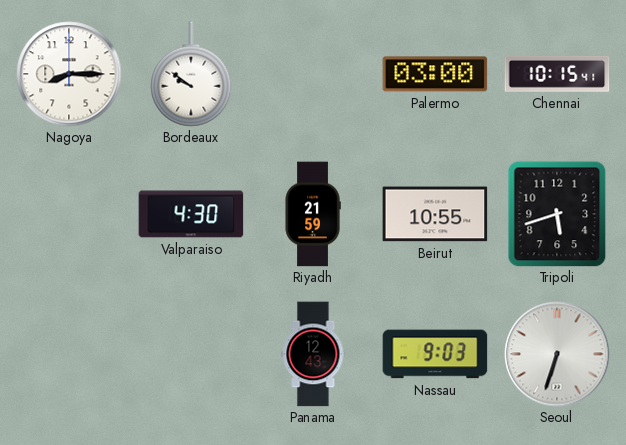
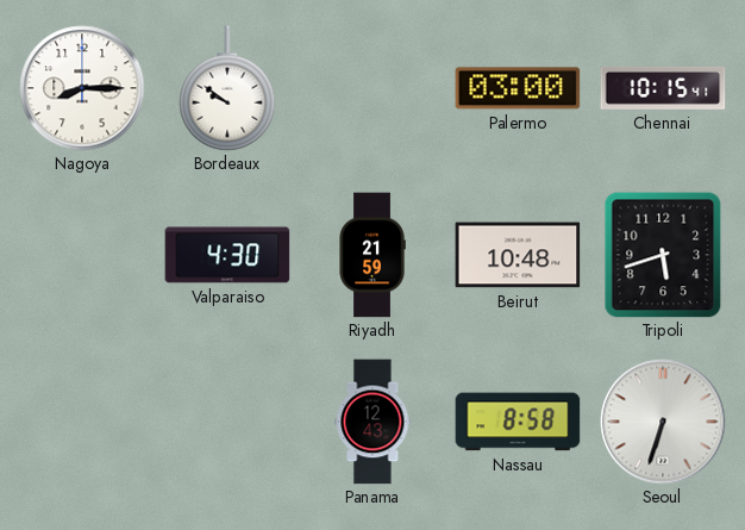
Beirut: 10:55 -> 10:48 (518, 255)
Nassau: 9:03 -> 8:58 (518, 422)
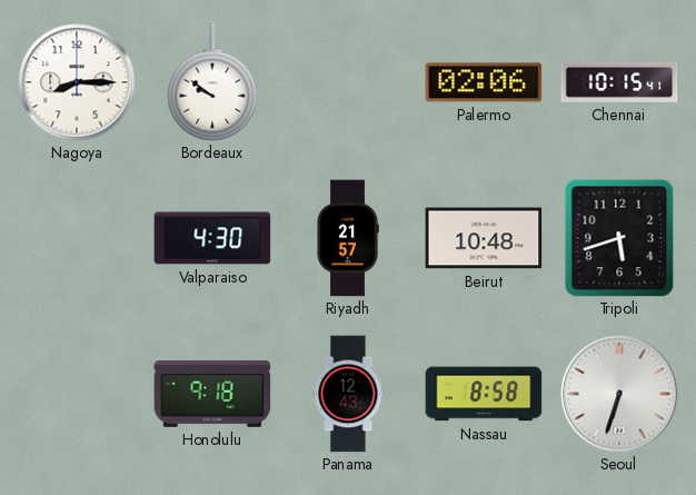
Palermo: 03:00 -> 02:06 (484, 82)
Riyadh: 21:59 -> 21:57 (348, 238)
Honolulu: none -> 9:18 (212, 394)
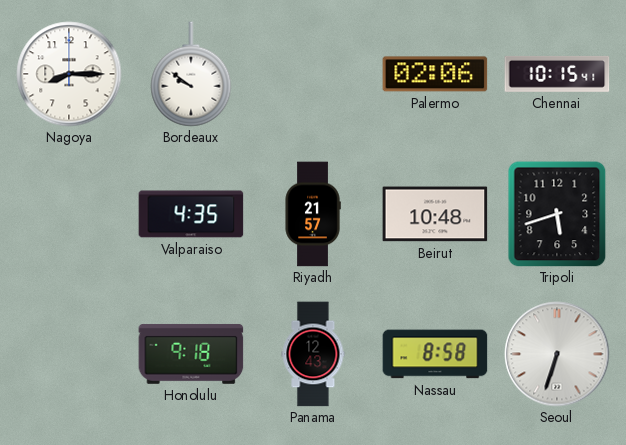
Valparaiso: 4:30 -> 4:35 (191, 214)
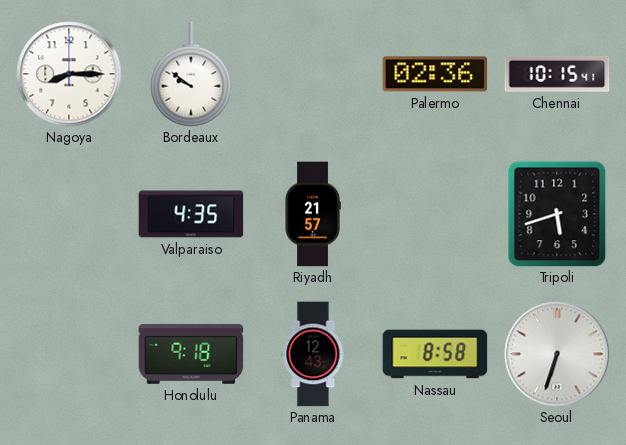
Palermo: 02:06 -> 02:36 (435, 74)
Beirut: 10:48 -> none (435, 214)
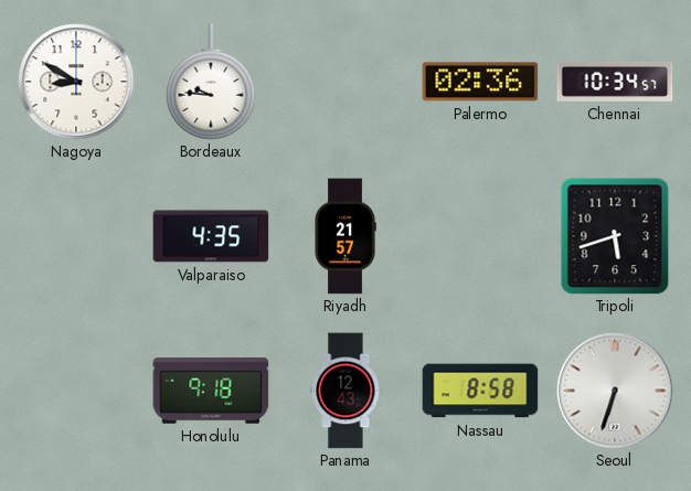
Nagoya: 8:15 -> 8:50 (76, 82)
Bordeaux: 9:51 -> 9:46 (211, 82)
Chennai: 10:15 -> 10:34 (615, 82)
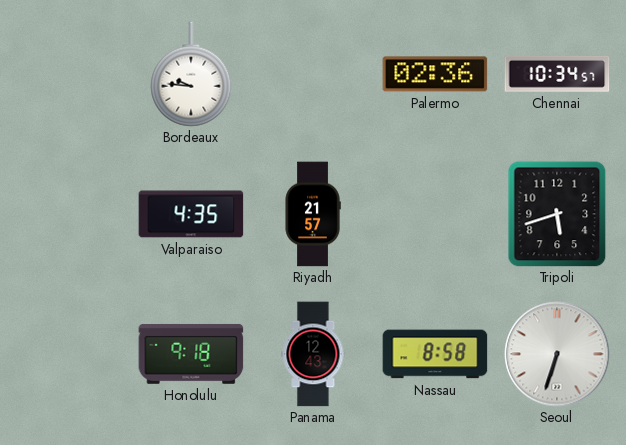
Nagoya: 8:50 -> none (76, 82)
